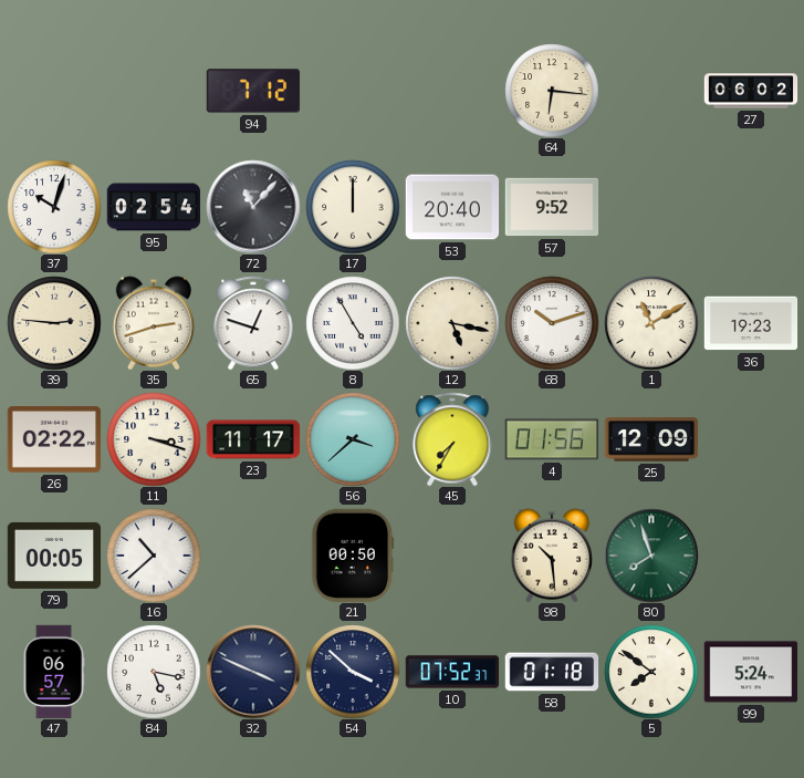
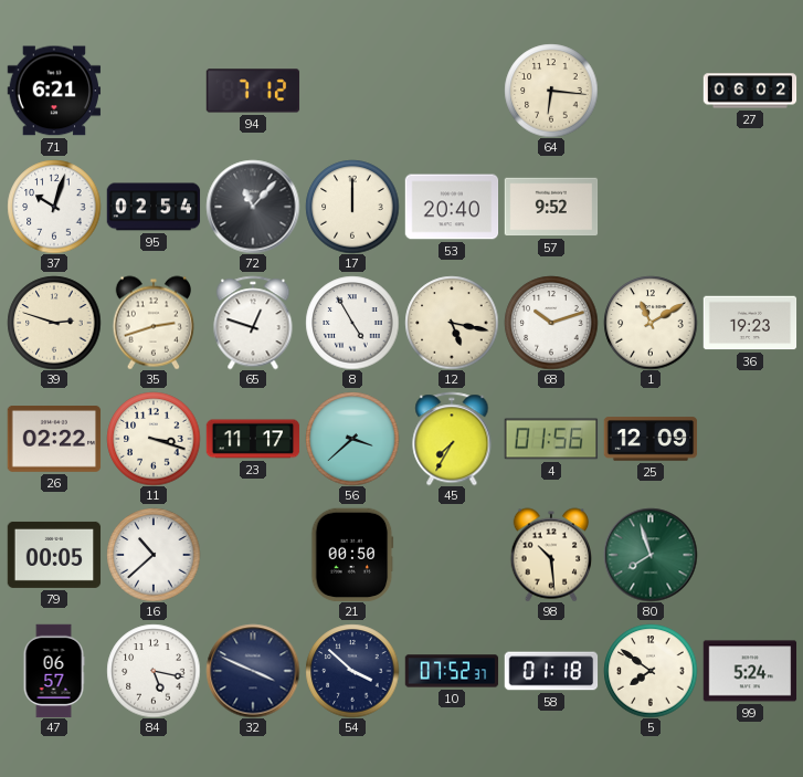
71: none -> 6:21 (54, 91)
39: 2:46 -> 2:48 (54, 323)
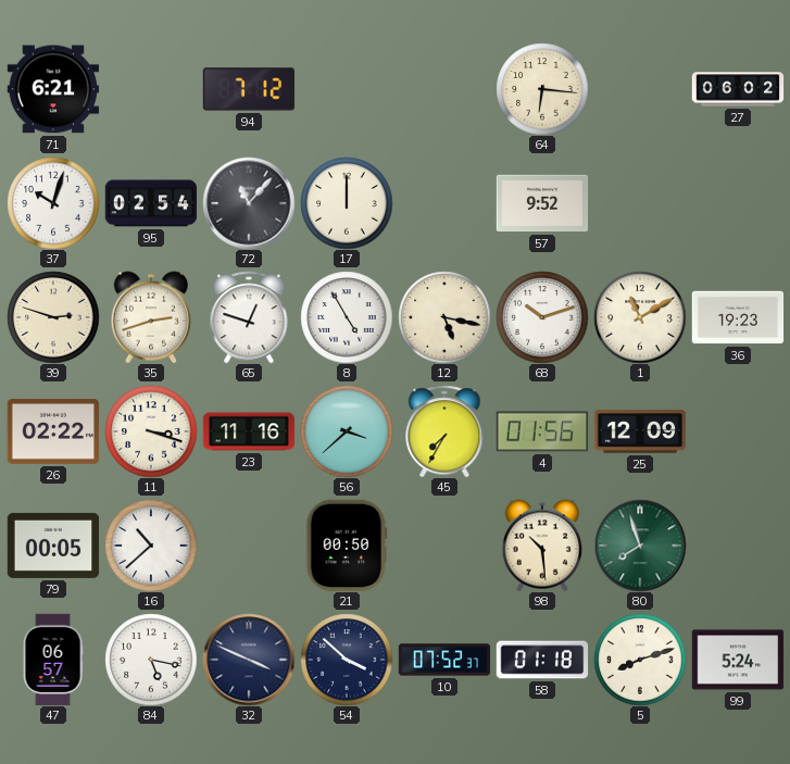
53: 20:40 -> none (452, 207)
23: 11:17 -> 11:16 (249, 431)
5: 7:51 -> 8:12 (640, 660)
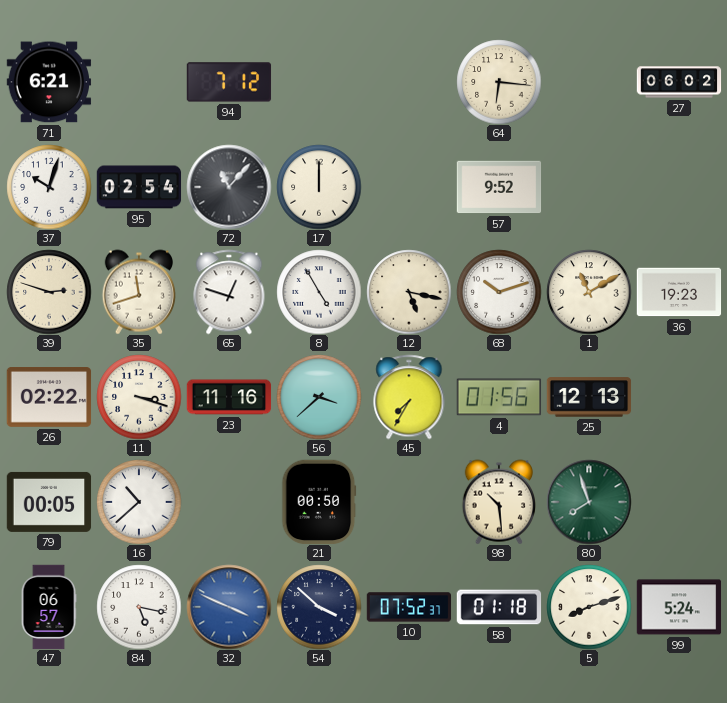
35: 2:42 -> 11:42 (138, 292)
25: 12:09 -> 12:13 (589, 397)
32 dial: navy -> blue (229, 607)
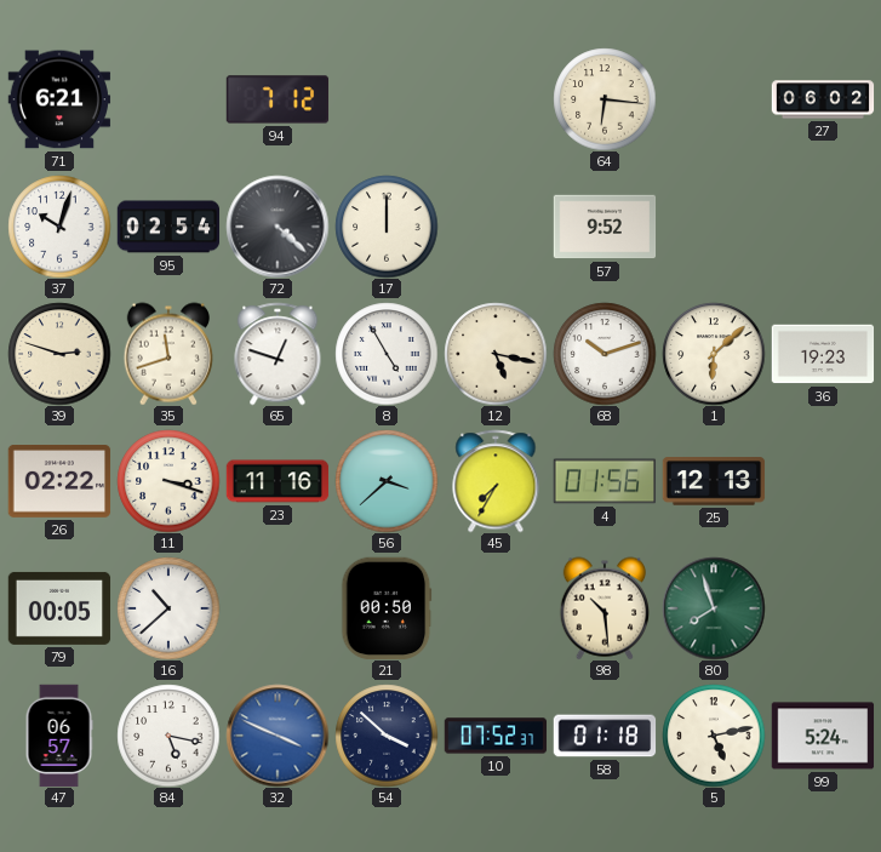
72: 11:07 -> 4:22 (278, 227)
1: 11:10 -> 6:08 (714, 354)
5: 8:12 -> 5:13 (714, 736)
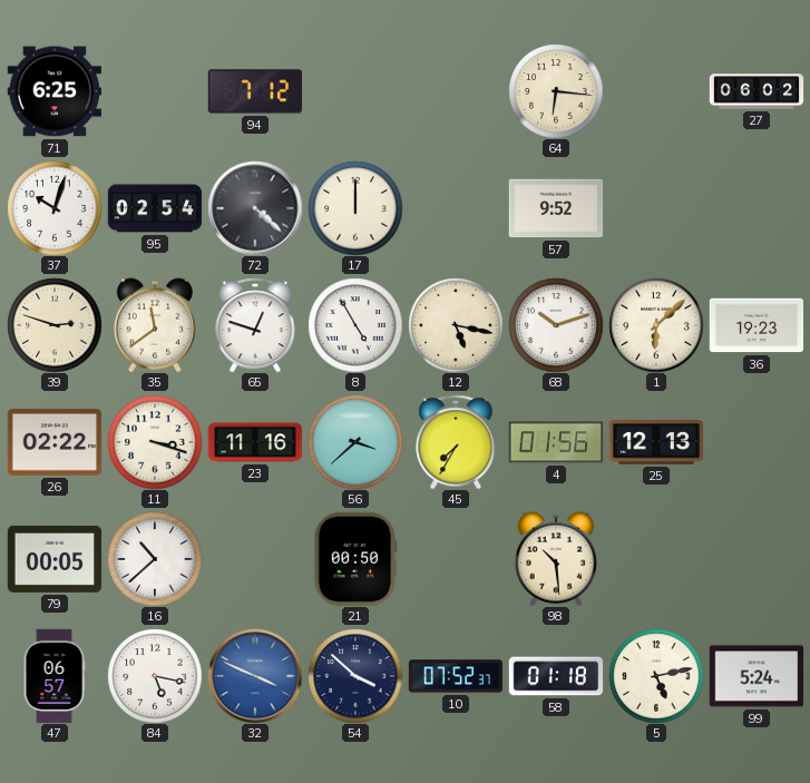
71: 6:21 -> 6:25 (55, 91)
35: 11:42 -> 11:39 (154, 325)
80: 7:57 -> none (714, 608)
